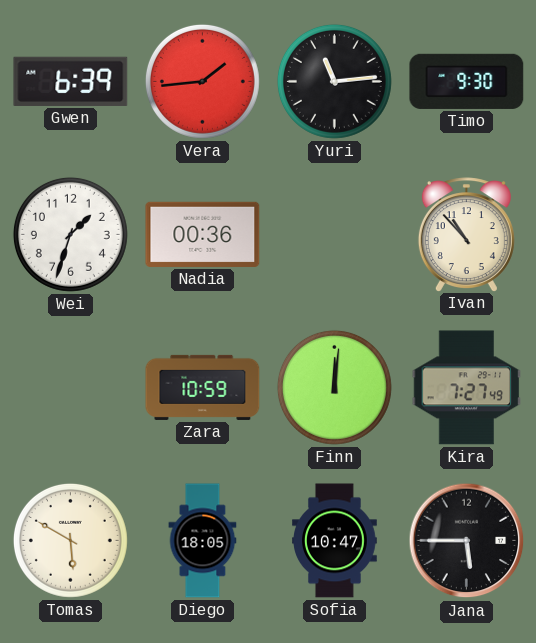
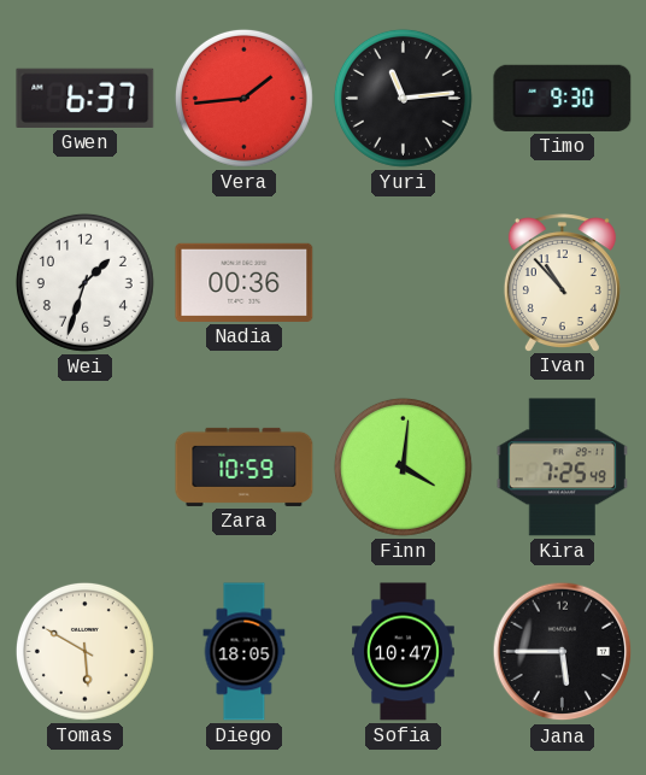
Gwen: 6:39 -> 6:37 (86, 98)
Finn: 12:01 -> 4:01 (403, 466)
Kira: 7:27 -> 7:25 (563, 468)
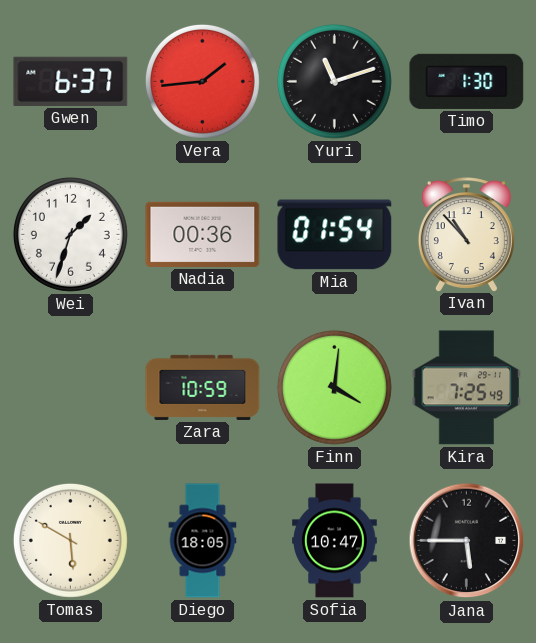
Yuri: 11:14 -> 11:12 (334, 81)
Timo: 9:30 -> 1:30 (467, 81)
Mia: none -> 01:54 (335, 235)
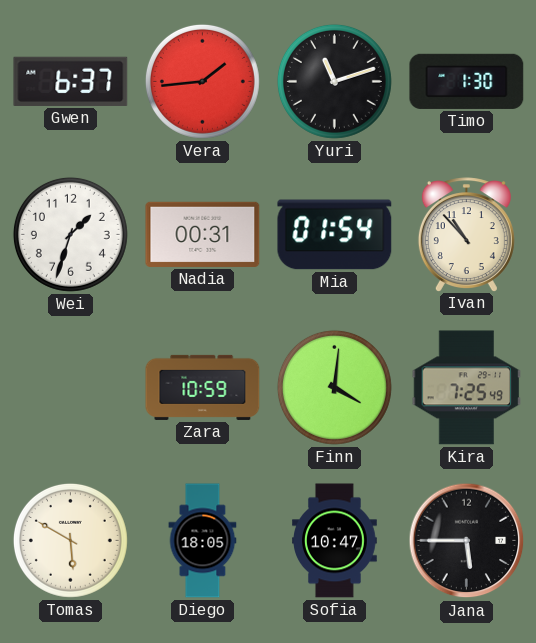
Nadia: 00:36 -> 00:31 (203, 234)
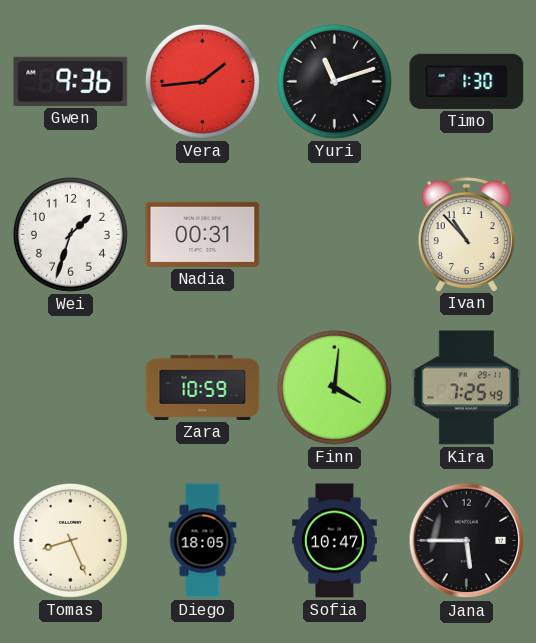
Gwen: 6:37 -> 9:36 (71, 81)
Mia: 01:54 -> none (335, 235)
Tomas: 5:50 -> 8:26 (70, 540)
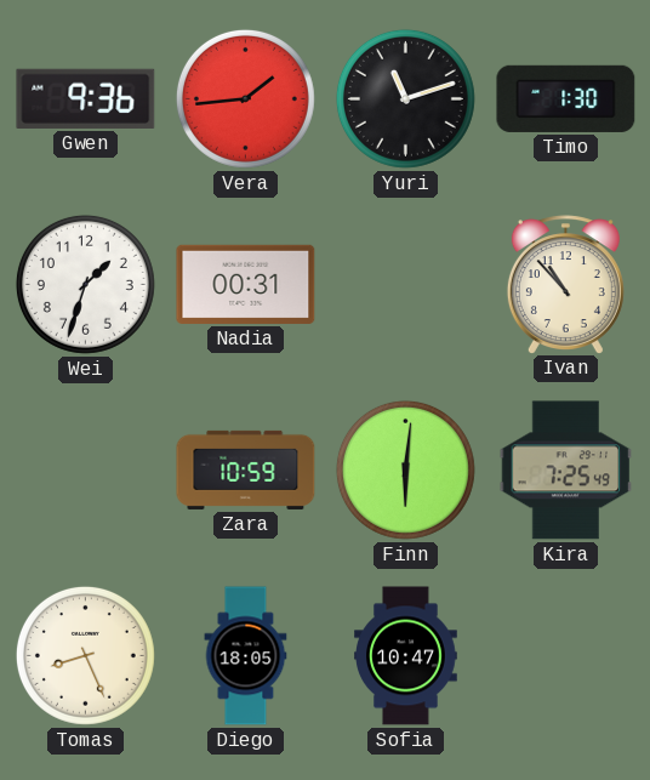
Finn: 4:01 -> 6:01 (405, 469)
Jana: 5:45 -> none (467, 541)
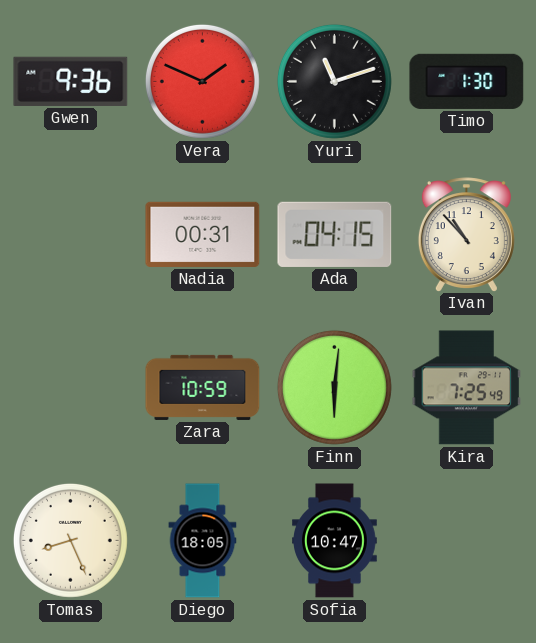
Vera: 1:44 -> 1:49 (202, 81)
Wei: 1:33 -> none (85, 284)
Ada: none -> 04:15 (335, 234)
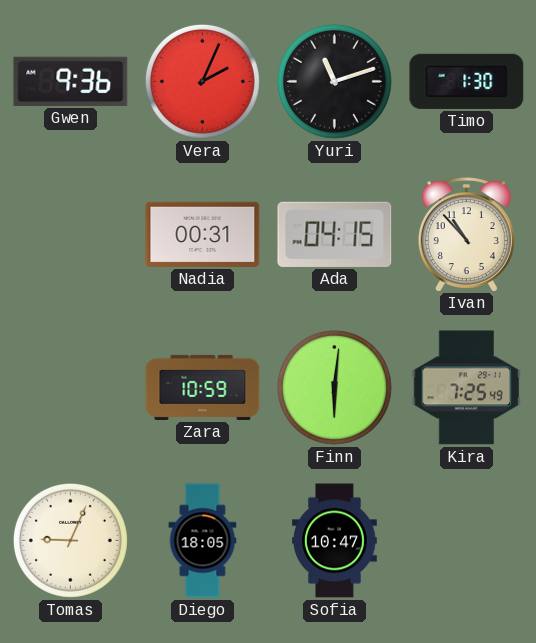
Vera: 1:49 -> 2:04 (202, 81)
Tomas: 8:26 -> 9:04 (70, 540)
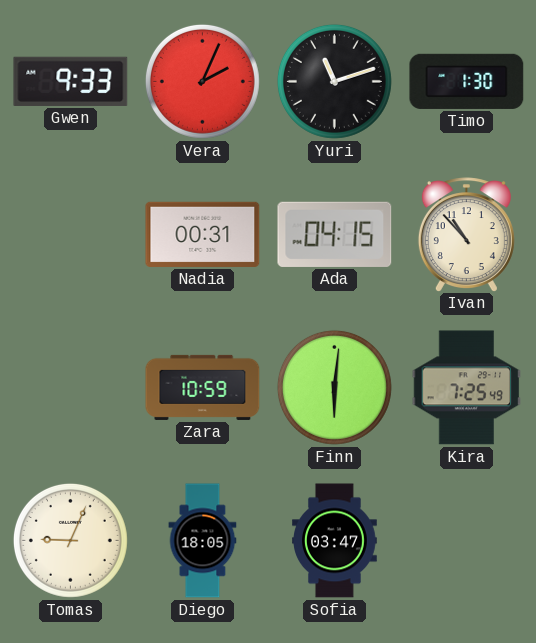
Gwen: 9:36 -> 9:33 (71, 81)
Sofia: 10:47 -> 03:47 (335, 541)
